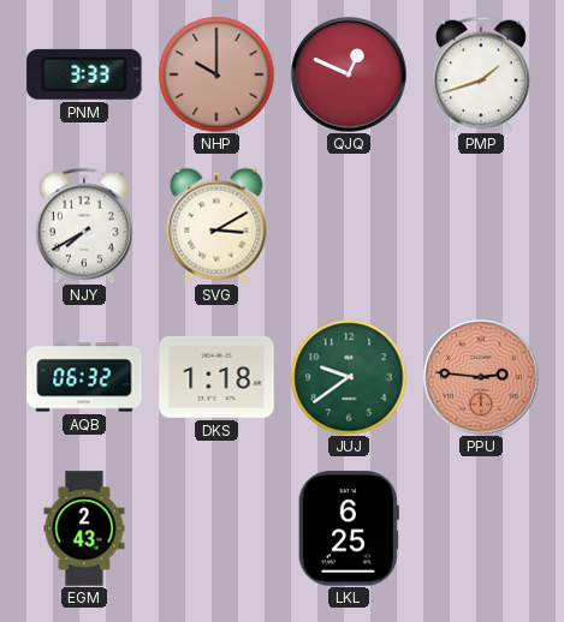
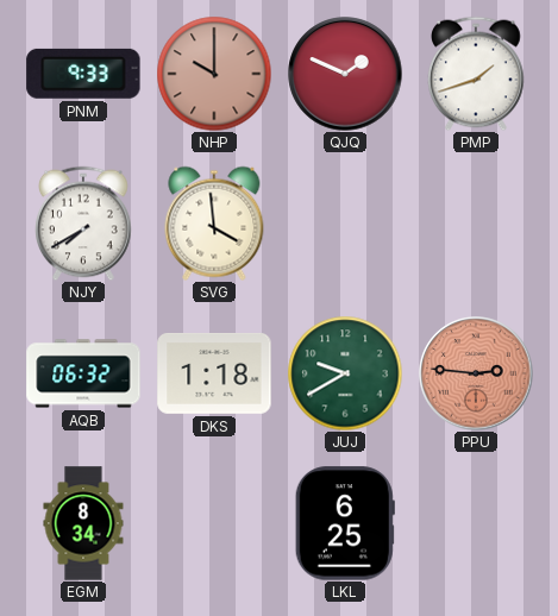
PNM: 3:33 -> 9:33 (83, 74)
QJQ: 12:49 -> 1:49 (345, 74)
SVG: 3:10 -> 3:59 (214, 224)
JUJ: 9:39 -> 9:40 (345, 373)
EGM: 2:43 -> 8:34 (83, 523)
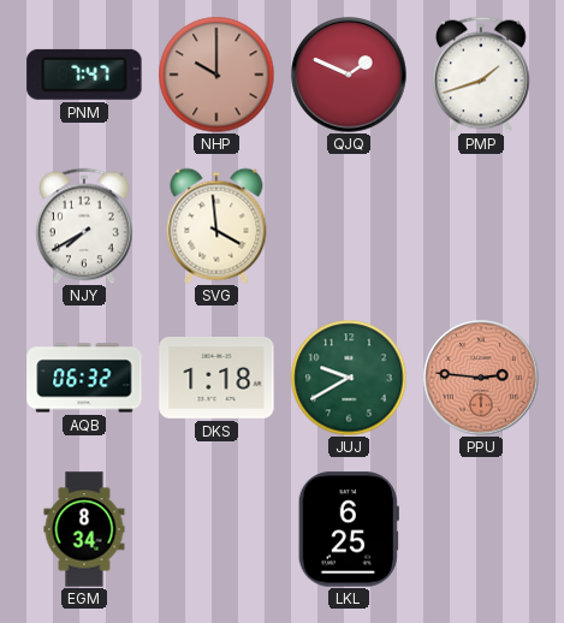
PNM: 9:33 -> 7:47 (84, 75)
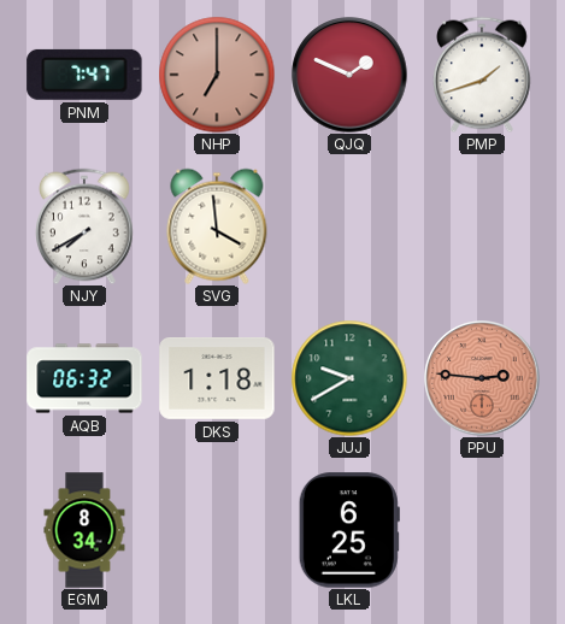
NHP: 10:00 -> 7:00 (217, 75)
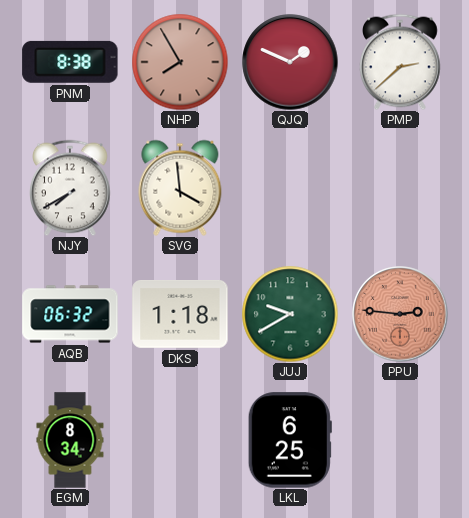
PNM: 7:47 -> 8:38 (70, 62)
NHP: 7:00 -> 7:55 (180, 62)
PMP: 1:42 -> 2:38 (401, 62)
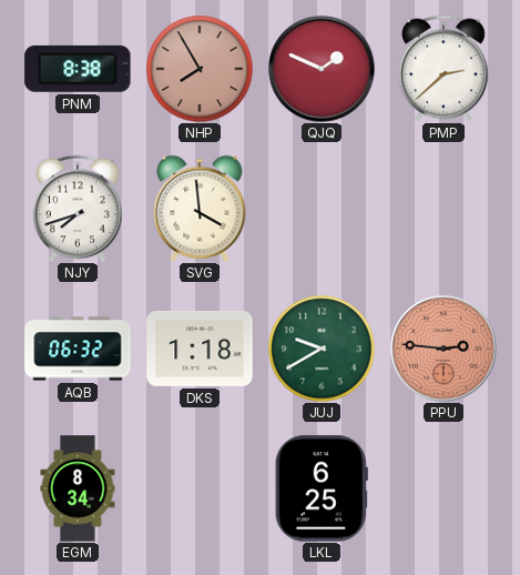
NJY: 7:40 -> 7:42 (79, 209)
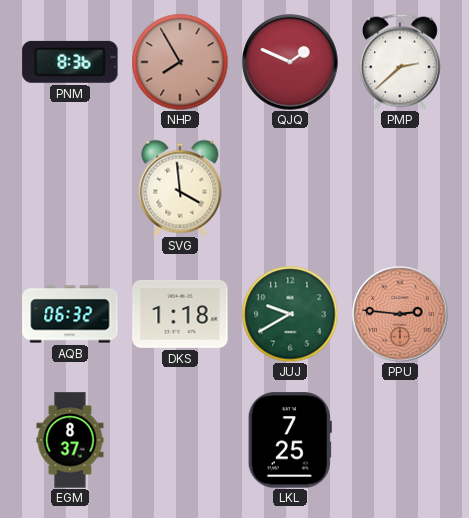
PNM: 8:38 -> 8:36 (70, 62)
NJY: 7:42 -> none (79, 209)
EGM: 8:34 -> 8:37 (70, 440)
LKL: 6:25 -> 7:25 (290, 440)
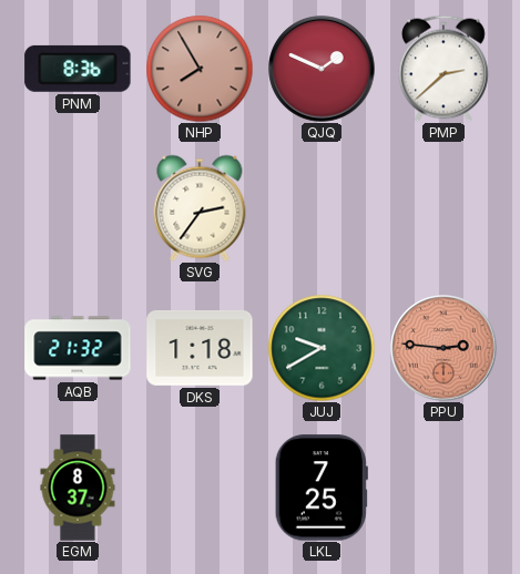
SVG: 3:59 -> 2:36 (200, 208)
AQB: 06:32 -> 21:32 (78, 348)
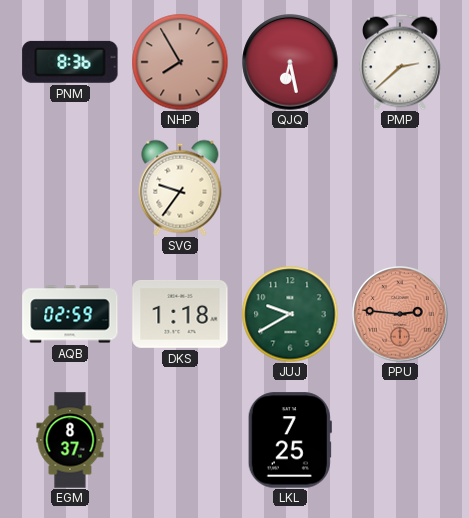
QJQ: 1:49 -> 6:28 (290, 62)
SVG: 2:36 -> 9:36 (180, 188)
AQB: 21:32 -> 02:59 (70, 314)
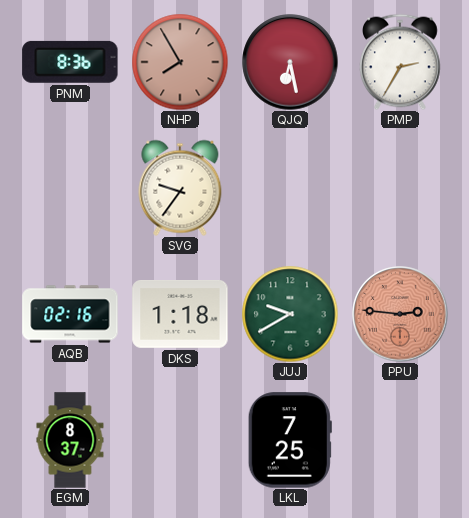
PMP: 2:38 -> 2:35 (401, 62)
AQB: 02:59 -> 02:16 (70, 314)
